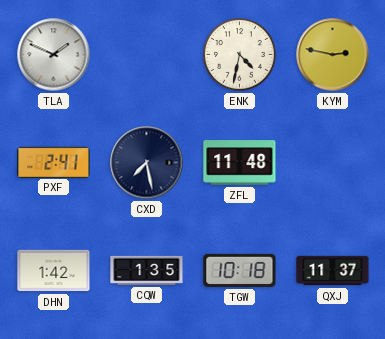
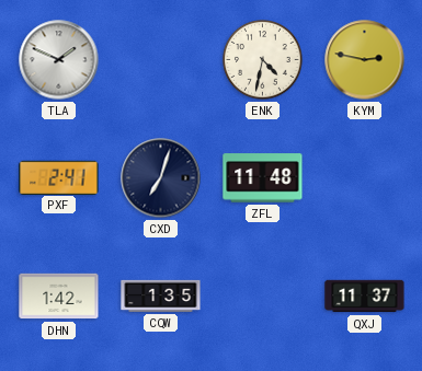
CXD: 7:28 -> 7:03 (161, 178)
TGW: 10:18 -> none (240, 270)
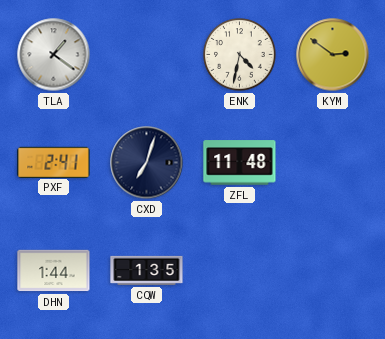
TLA: 1:49 -> 1:21 (54, 55)
KYM: 2:47 -> 2:51 (333, 55)
DHN: 1:42 -> 1:44 (54, 271)
QXJ: 11:37 -> none (365, 297)
